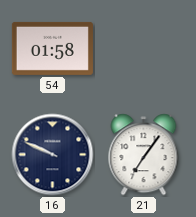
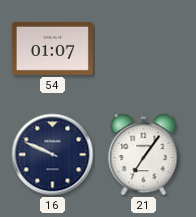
54: 01:58 -> 01:07 (52, 48)
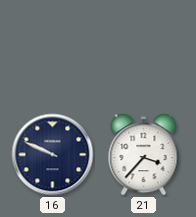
54: 01:07 -> none (52, 48)
21: 7:06 -> 3:37 (144, 155)
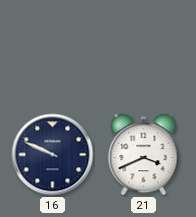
21: 3:37 -> 3:41 (144, 155)
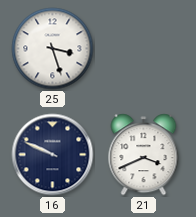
25: none -> 3:27 (53, 49)
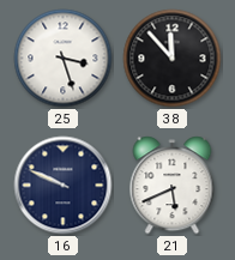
38: none -> 11:53 (173, 59)
21: 3:41 -> 5:41 (173, 186)
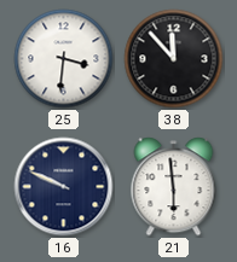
25: 3:27 -> 3:31 (64, 59)
21: 5:41 -> 5:59 (174, 187)
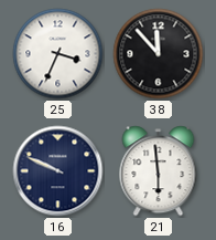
25: 3:31 -> 3:34 (58, 54)
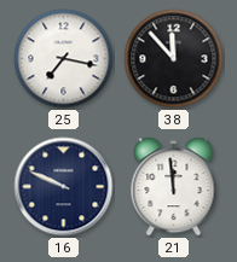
25: 3:34 -> 7:17 (64, 59)
21: 5:59 -> 11:59 (174, 187)
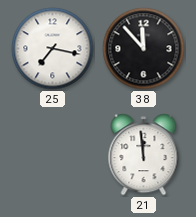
16: 9:49 -> none (64, 187)
